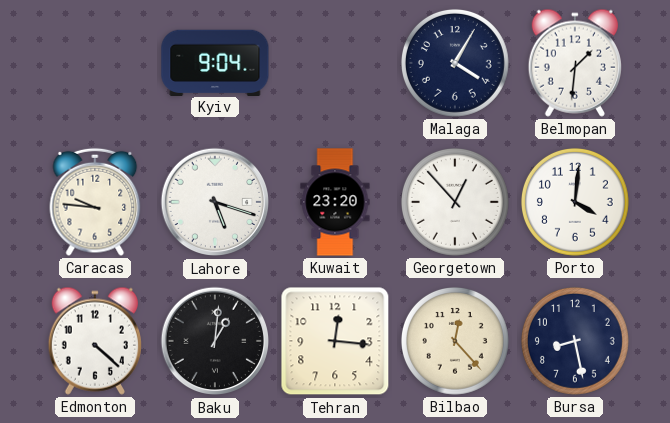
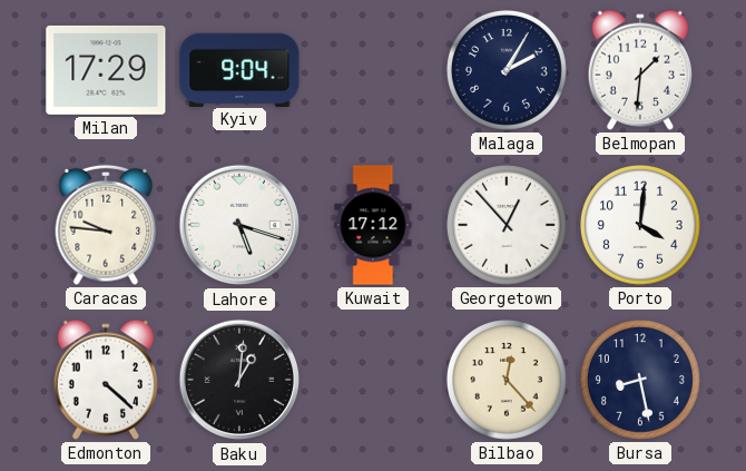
Milan: none -> 17:29 (106, 70)
Malaga: 4:05 -> 2:05 (507, 70)
Kuwait: 23:20 -> 17:12 (373, 225)
Tehran: 12:16 -> none (335, 341)
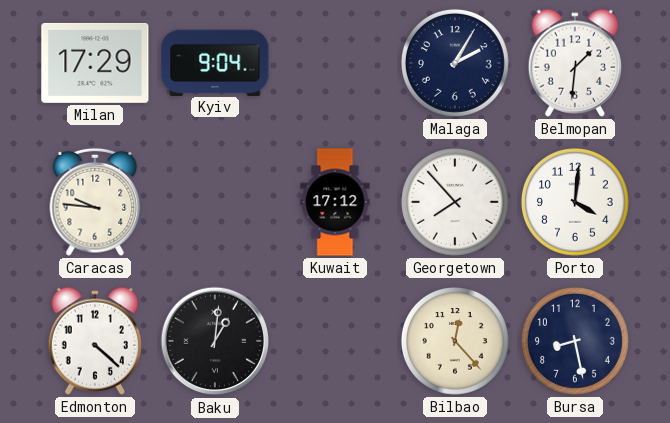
Lahore: 5:18 -> none (239, 225)
Georgetown: 12:53 -> 7:53 (455, 202)
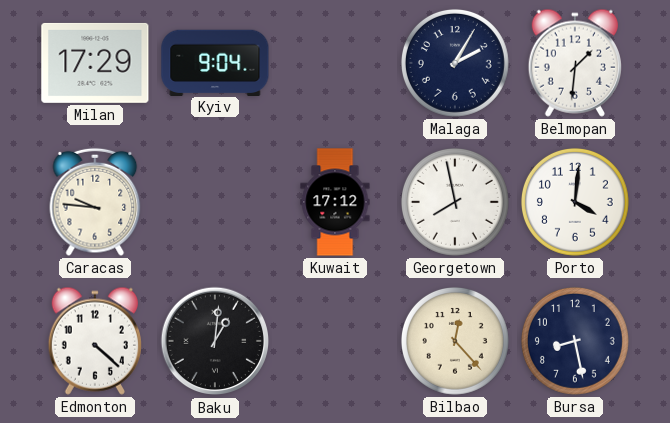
Georgetown: 7:53 -> 7:58 (455, 202)
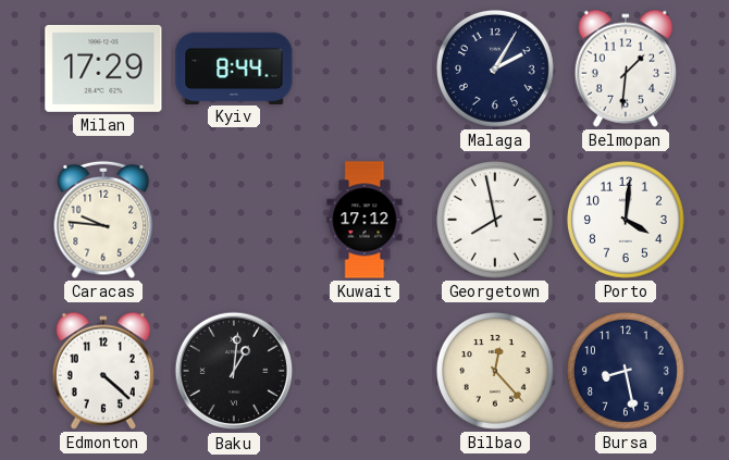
Kyiv: 9:04 -> 8:44 (234, 67)
